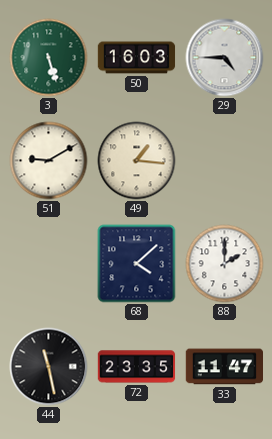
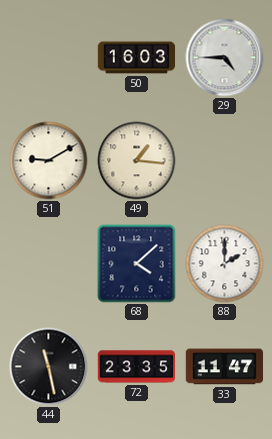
3: 5:27 -> none (49, 58)
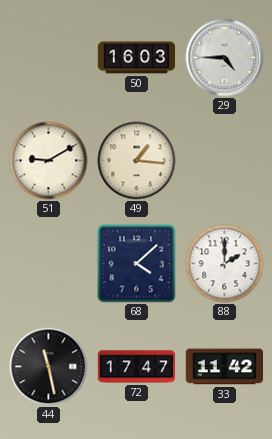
72: 23:35 -> 17:47 (137, 367)
33: 11:47 -> 11:42 (225, 367)
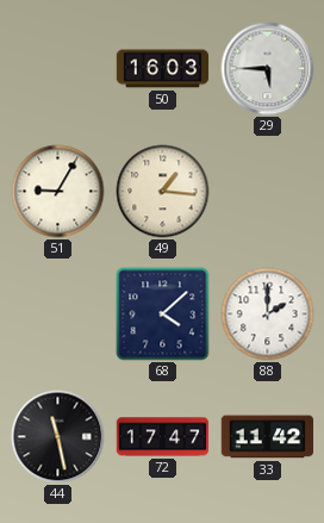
29: 4:45 -> 5:45 (268, 69)
51: 9:10 -> 9:05 (58, 192)
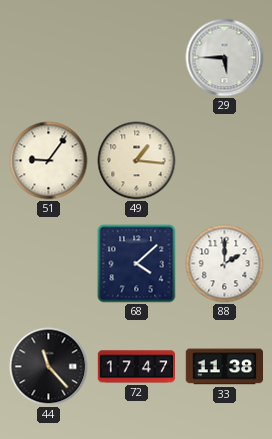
50: 16:03 -> none (163, 69)
51: 9:05 -> 9:06 (49, 161)
44: 11:28 -> 11:23 (49, 367)
33: 11:42 -> 11:38 (225, 367)
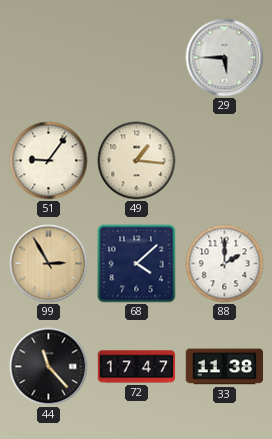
99: none -> 2:55 (49, 264)
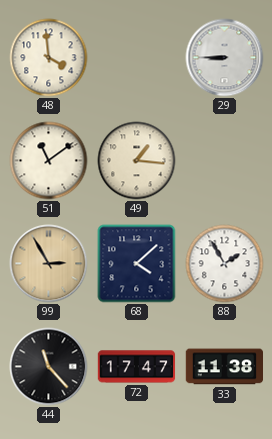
48: none -> 3:59 (49, 58)
29: 5:45 -> 8:45 (225, 58)
51: 9:06 -> 11:09 (49, 161)
88: 2:00 -> 1:55 (225, 264)
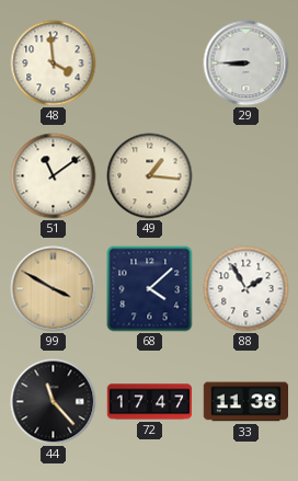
99: 2:55 -> 3:50 (54, 289)
